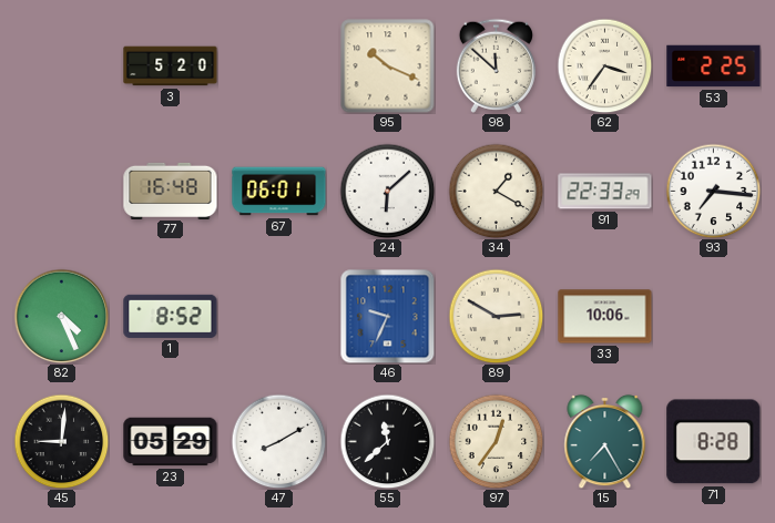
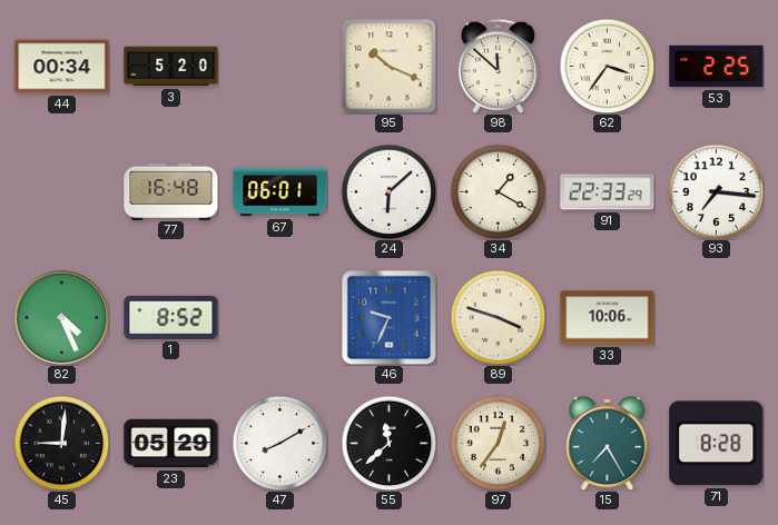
44: none -> 00:34 (62, 67)
89: 2:50 -> 3:48 (498, 317)
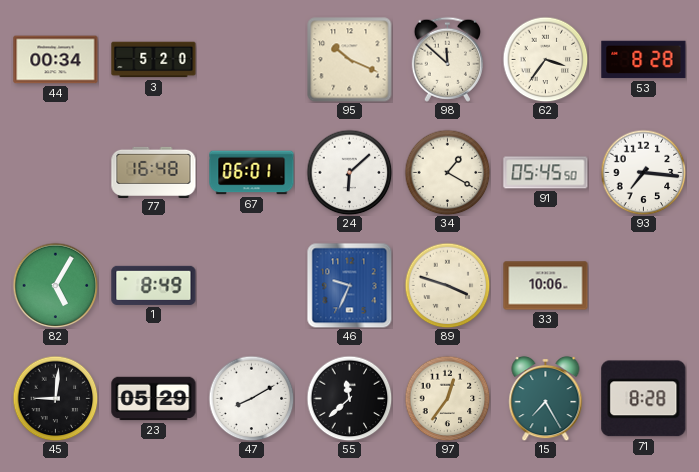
53: 2:25 -> 8:28 (644, 60)
91: 22:33 -> 05:45 (546, 173)
82: 4:26 -> 5:05 (55, 285)
1: 8:52 -> 8:49 (154, 285)
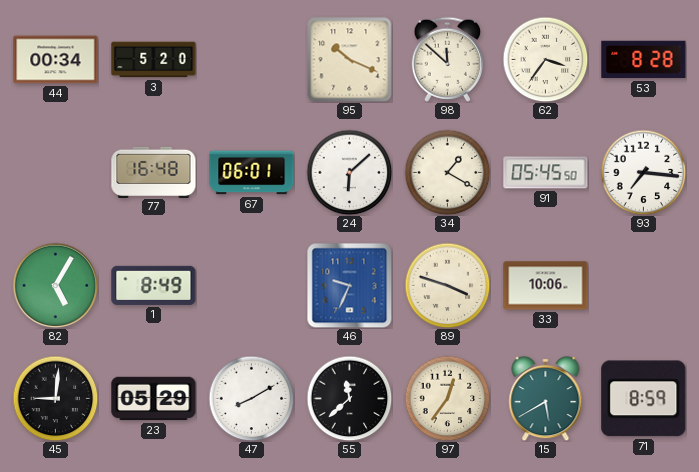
15: 7:25 -> 5:40 (546, 398)
71: 8:28 -> 8:59 (644, 399)
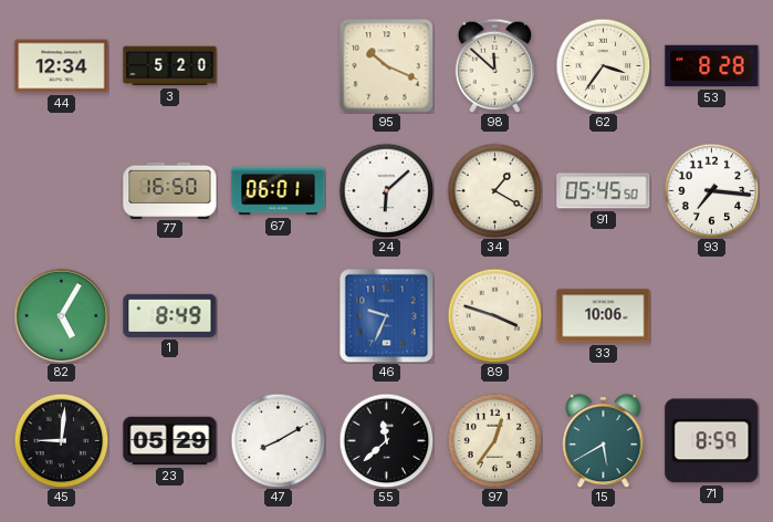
44: 00:34 -> 12:34 (62, 66)
77: 16:48 -> 16:50 (170, 190)
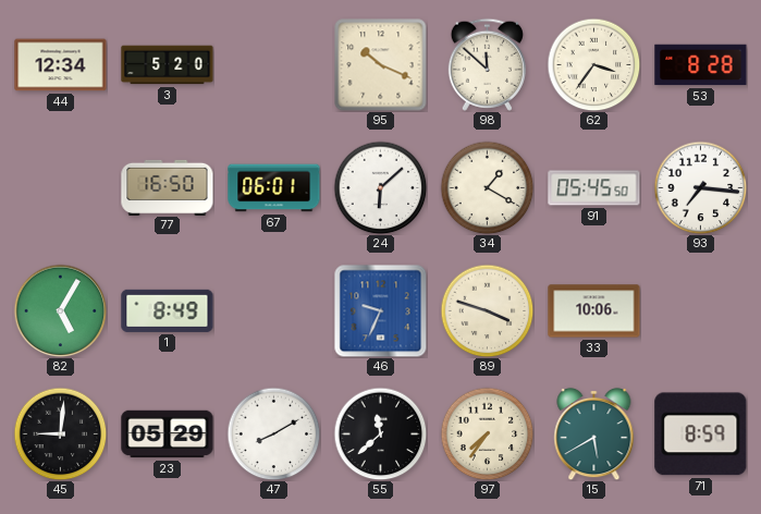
97: 12:36 -> 7:36 (487, 433)
